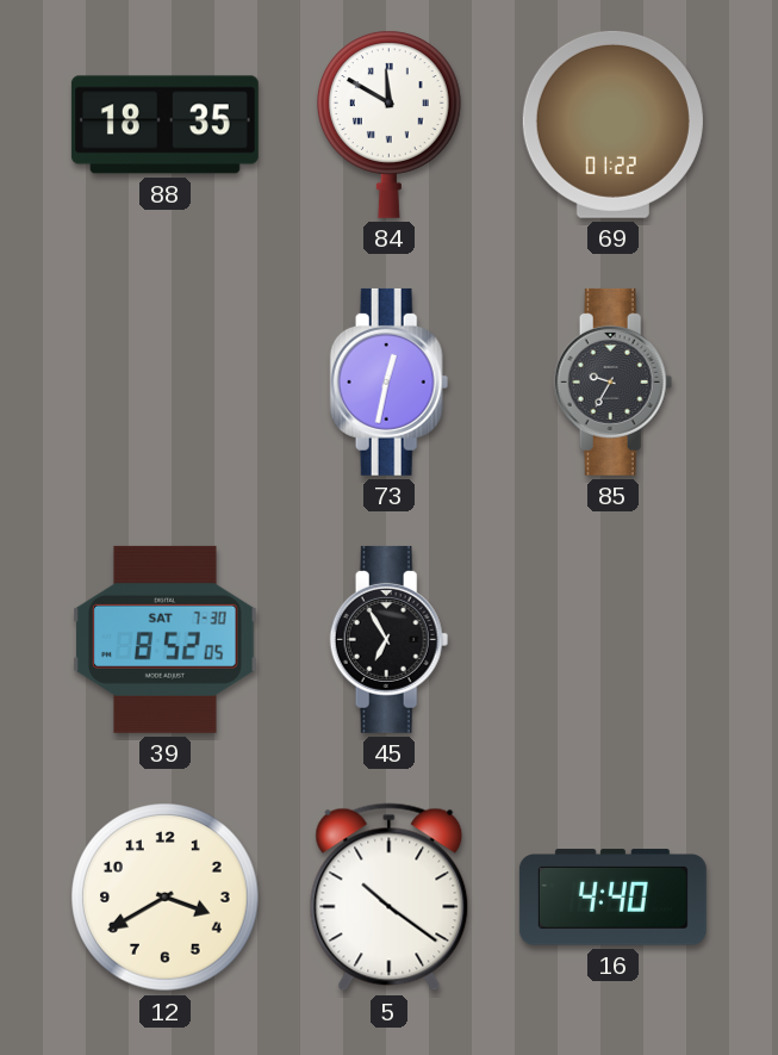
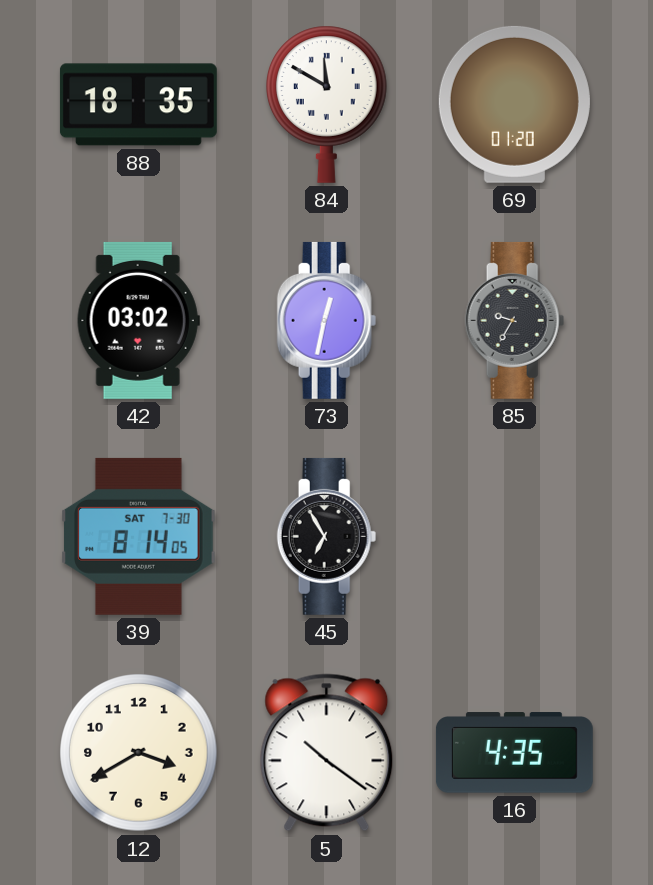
69: 01:22 -> 01:20 (514, 104)
42: none -> 03:02 (138, 320)
39: 8:52 -> 8:14 (139, 536)
16: 4:40 -> 4:35 (514, 753)
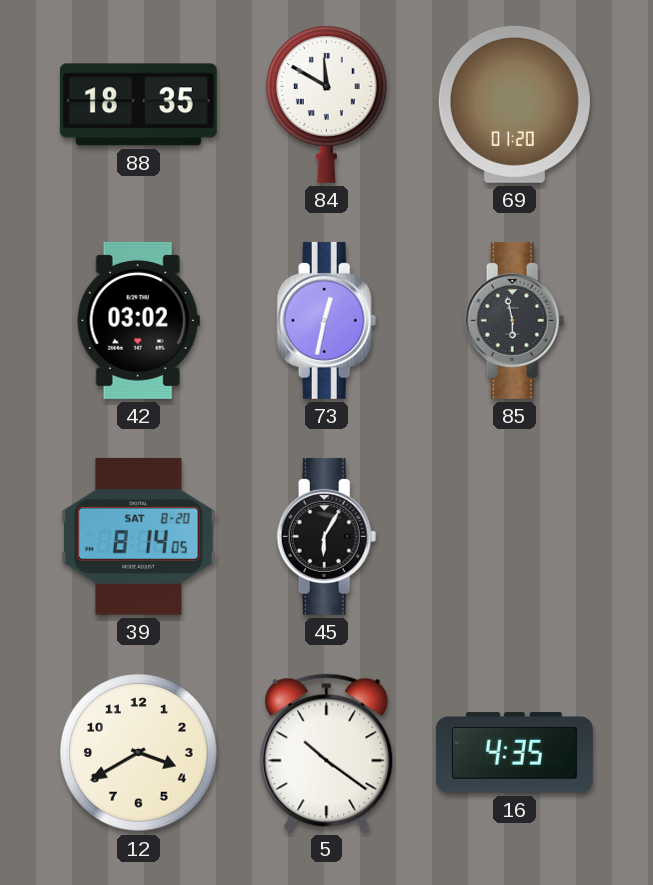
85: 9:35 -> 5:58 (515, 320)
39 date: SAT 7-30 -> SAT 8-20 (139, 536)
45: 6:55 -> 6:05 (327, 536)
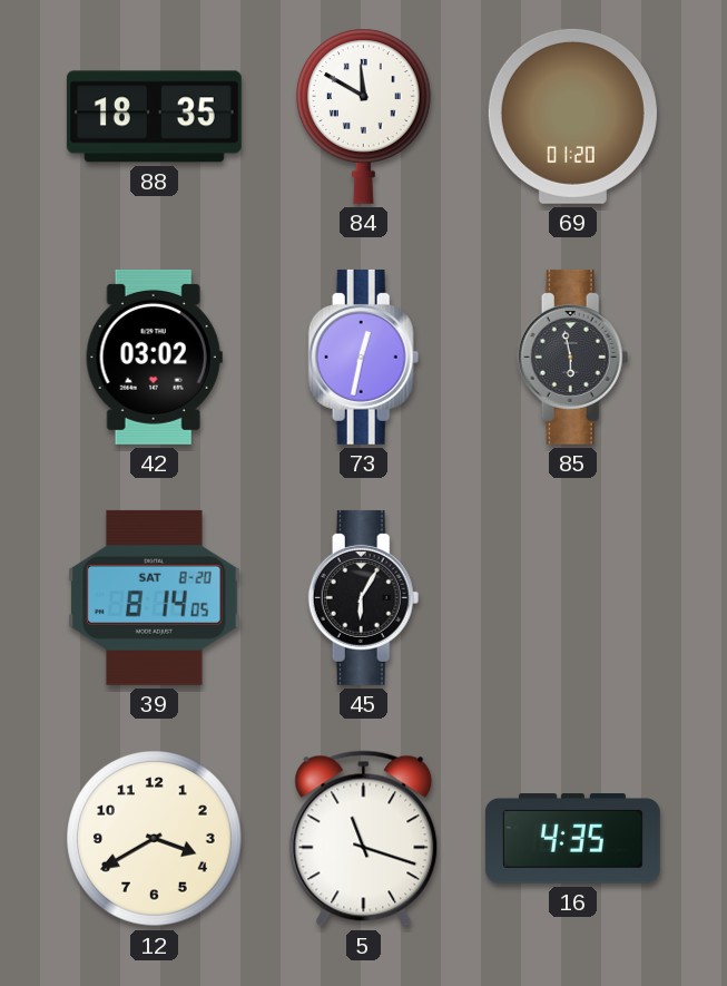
5: 10:21 -> 11:18 (364, 839)
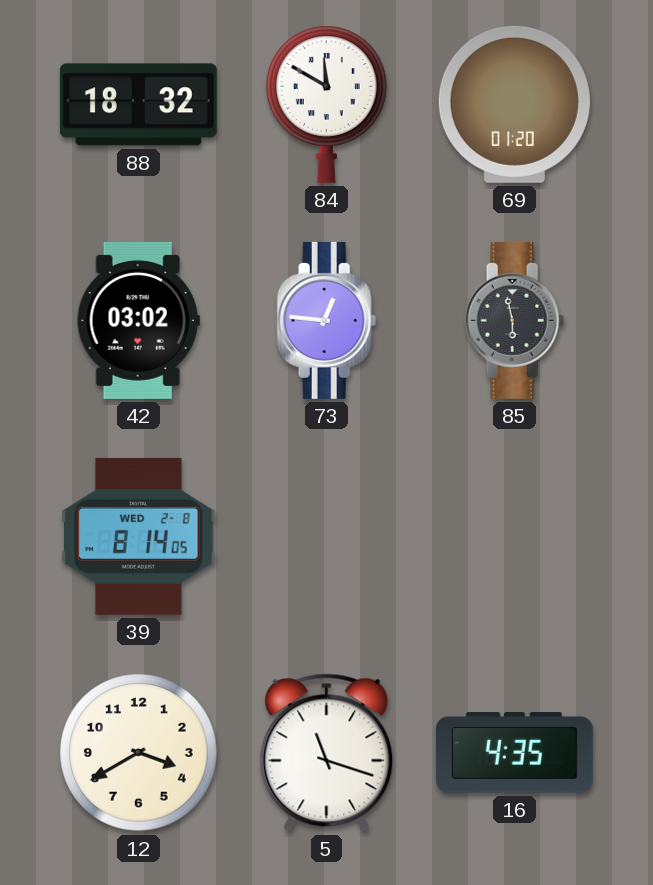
88: 18:35 -> 18:32 (138, 105)
73: 12:32 -> 12:46 (327, 320)
39 date: SAT 8-20 -> WED 2-8 (139, 536)
45: 6:05 -> none (364, 597)
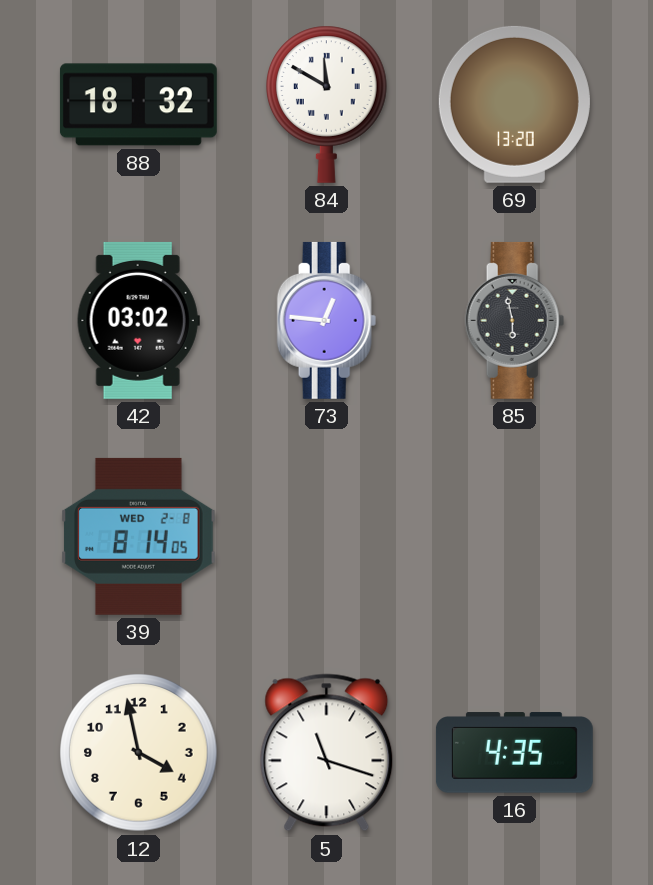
69: 01:20 -> 13:20 (514, 104)
12: 3:40 -> 3:58 (139, 753)
